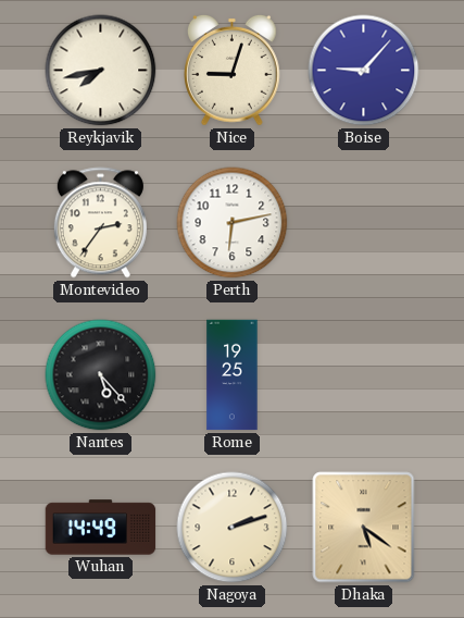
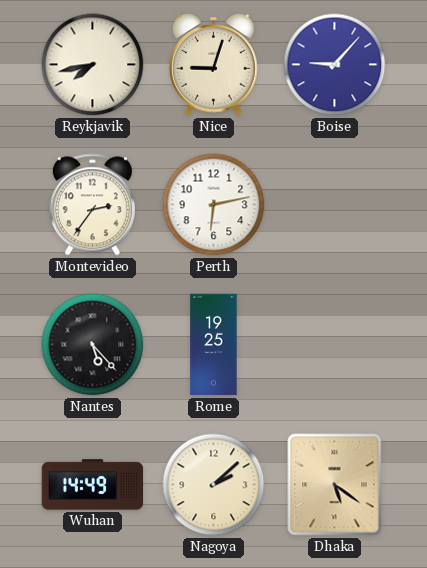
Nagoya: 2:12 -> 2:08 (214, 485)
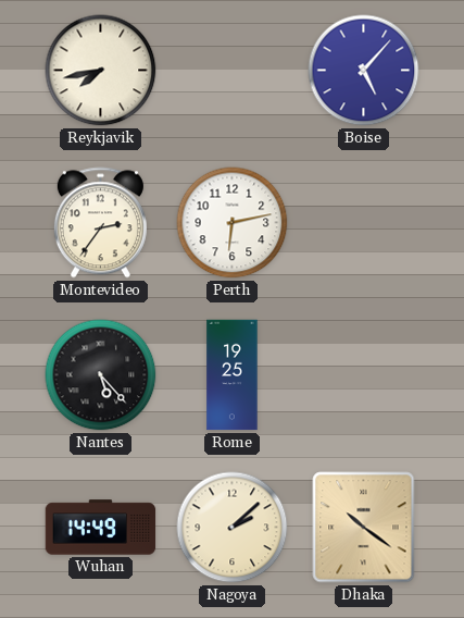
Nice: 9:03 -> none (214, 65)
Boise: 9:07 -> 5:07 (364, 71)
Dhaka: 5:21 -> 10:21 (364, 528)
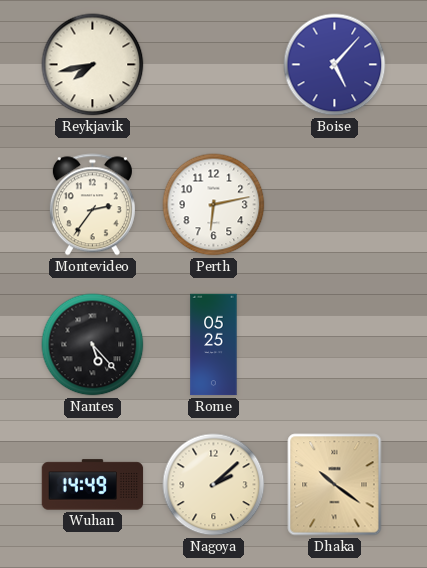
Rome: 19:25 -> 05:25 (214, 345)
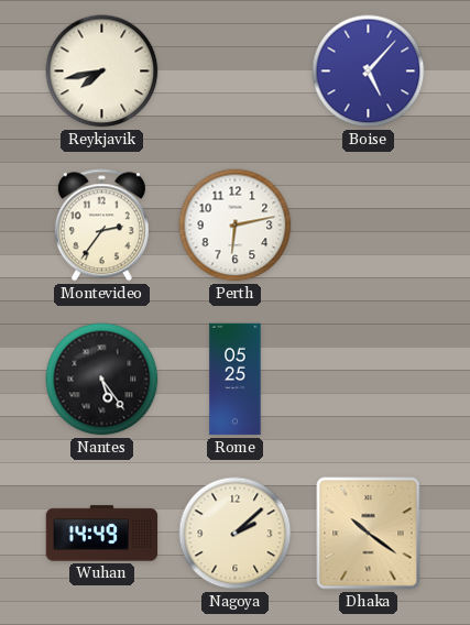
Nantes: 5:23 -> 5:24 (102, 380)
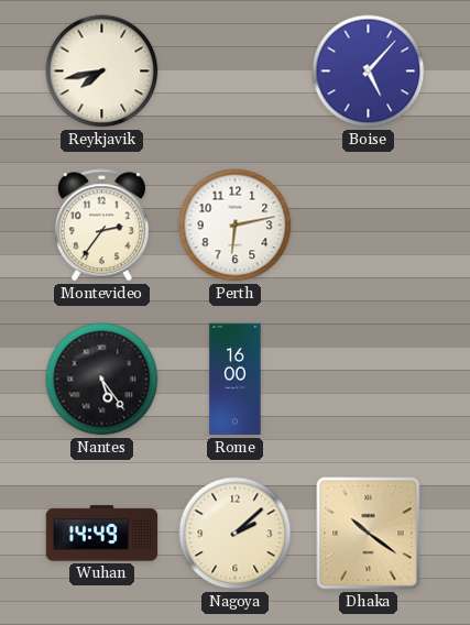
Rome: 05:25 -> 16:00 (236, 380)
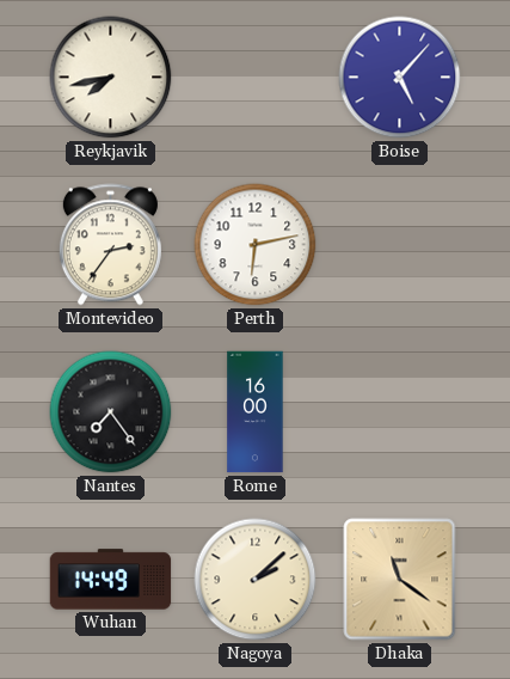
Nantes: 5:24 -> 7:24 (111, 412)
Dhaka: 10:21 -> 11:21 (400, 580)
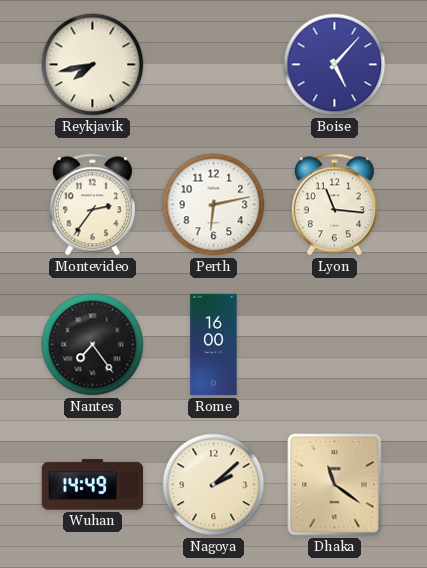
Lyon: none -> 11:16 (334, 205)
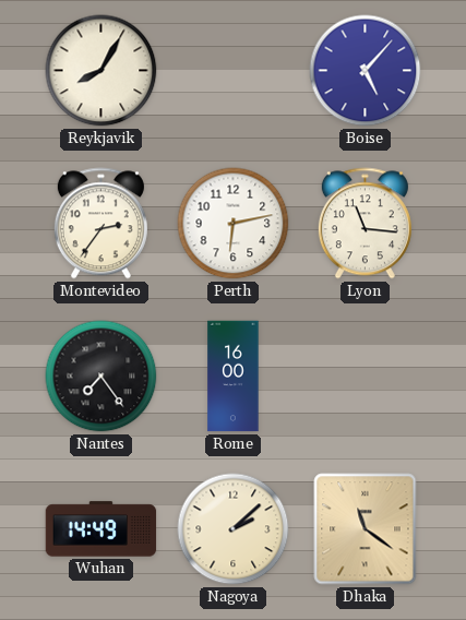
Reykjavik: 7:43 -> 8:05 (101, 71)
